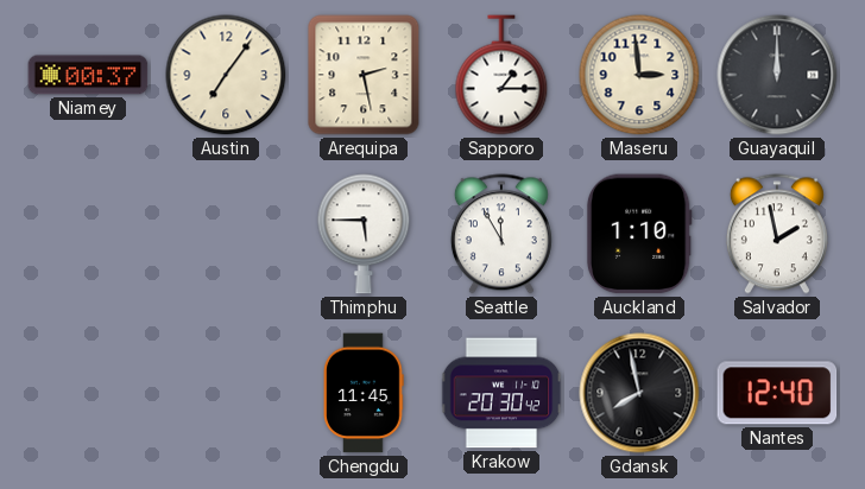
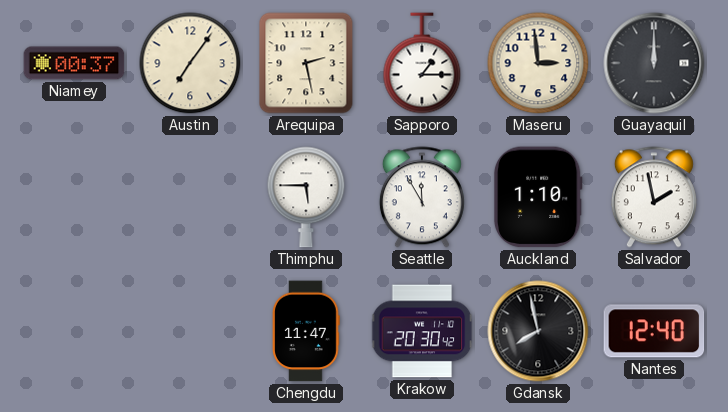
Chengdu: 11:45 -> 11:47 (307, 331)
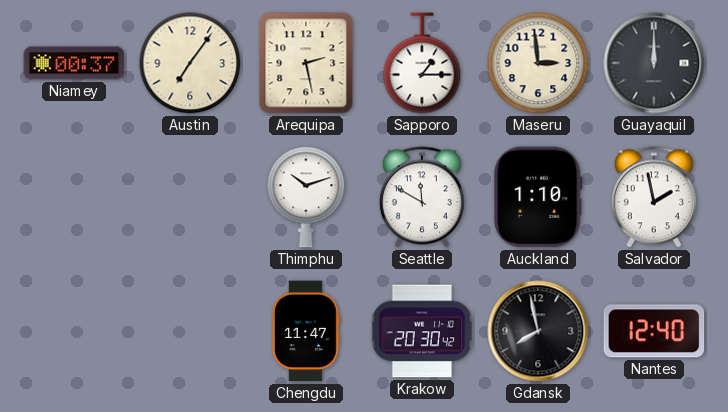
Thimphu: 5:45 -> 10:12 (306, 197)
Seattle: 11:55 -> 11:50 (422, 197)
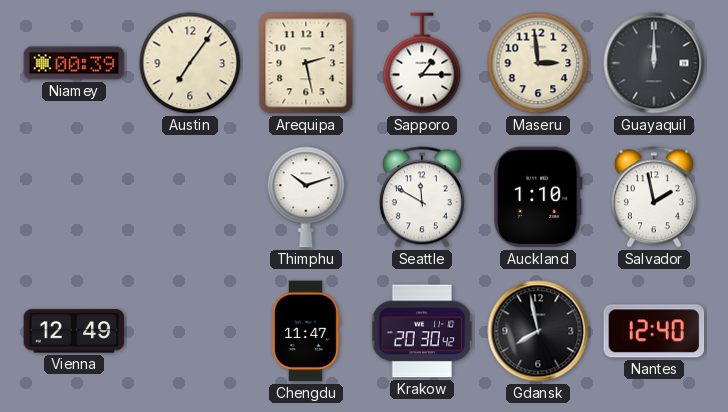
Niamey: 00:37 -> 00:39 (74, 63)
Vienna: none -> 12:49 (74, 331)
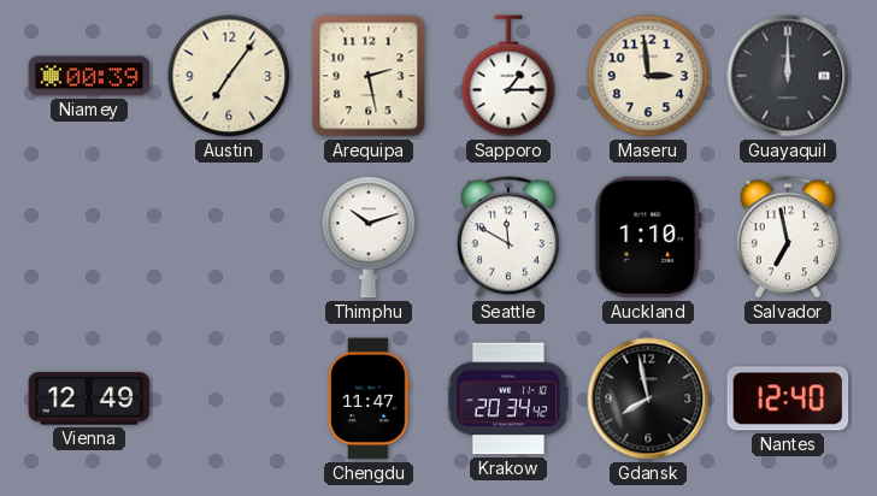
Salvador: 1:58 -> 6:58 (788, 237)
Krakow: 20:30 -> 20:34 (508, 398)
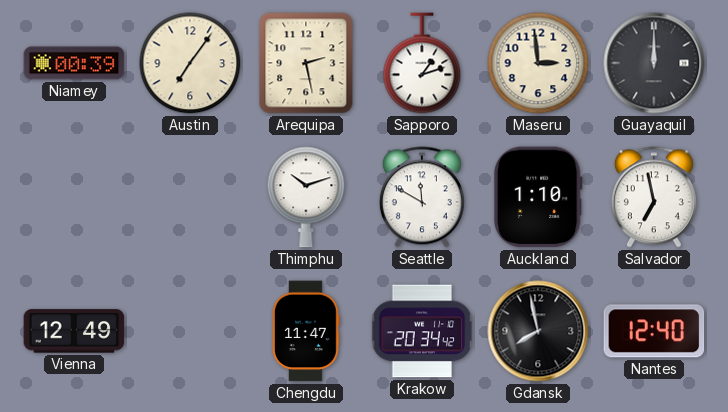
Sapporo: 1:15 -> 1:12 (422, 63)
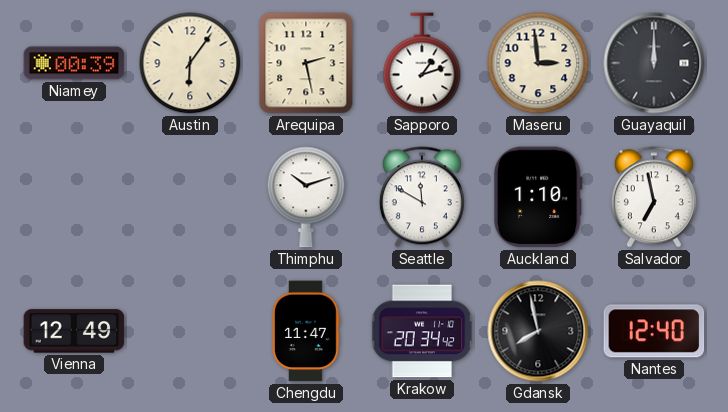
Austin: 7:06 -> 6:06 (190, 63)
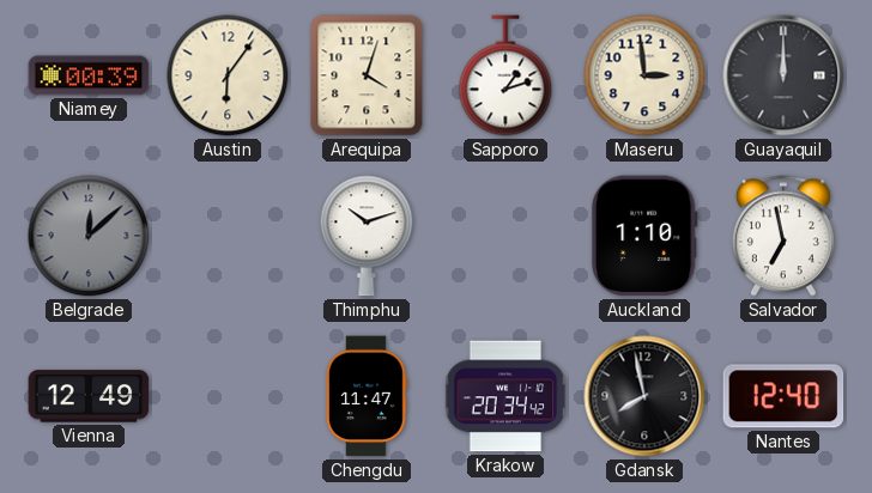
Arequipa: 2:28 -> 4:03 (367, 75)
Belgrade: none -> 12:08 (89, 236)
Seattle: 11:50 -> none (422, 197)
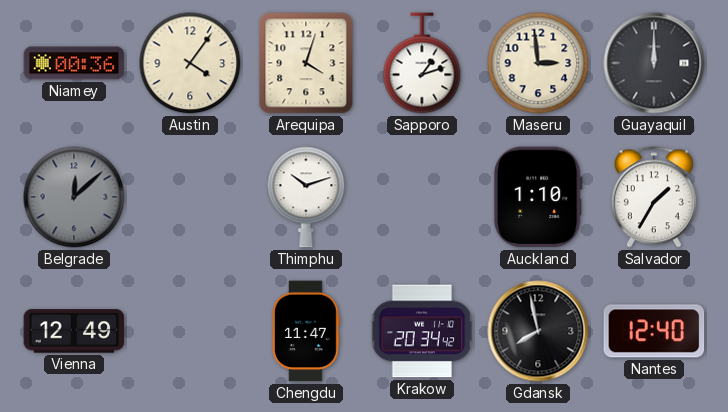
Niamey: 00:39 -> 00:36 (74, 63)
Austin: 6:06 -> 4:06 (190, 63)
Salvador: 6:58 -> 1:35 (654, 197)
